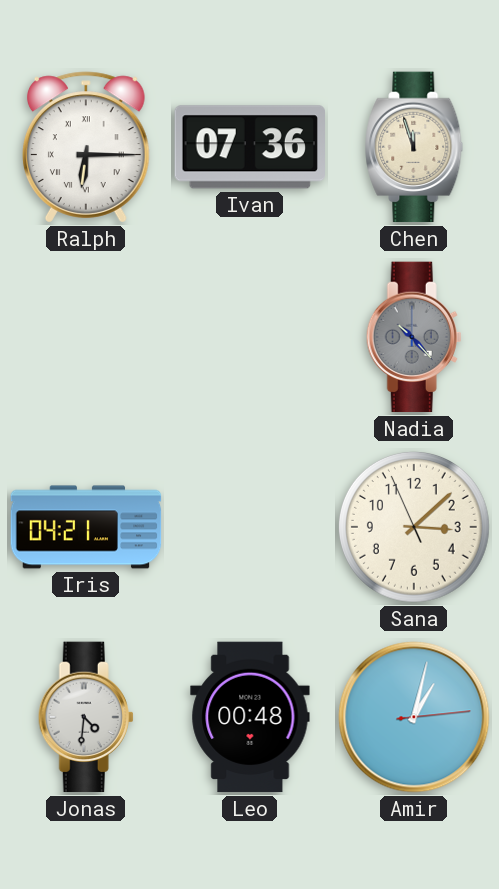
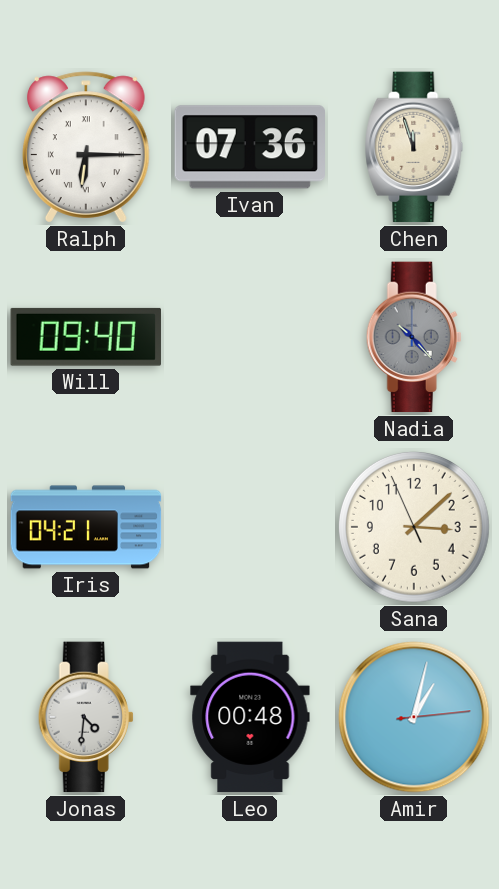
Will: none -> 09:40 (86, 337)
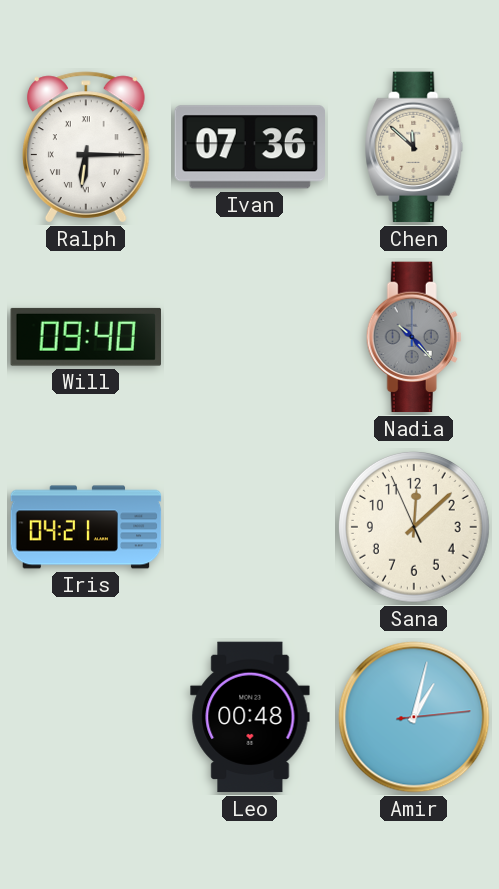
Chen: 11:57 -> 11:52 (414, 147)
Sana: 3:07 -> 12:07 (414, 527)
Jonas: 4:31 -> none (86, 717)
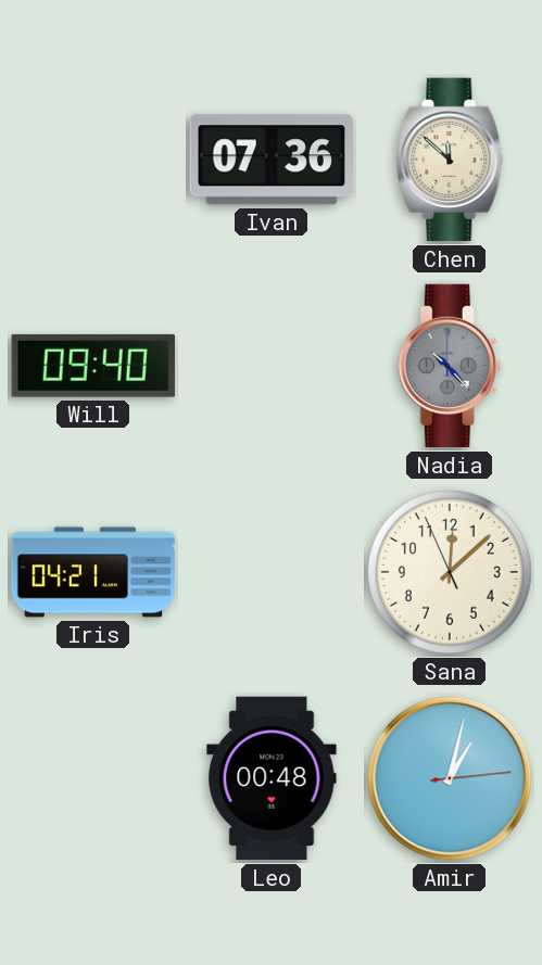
Ralph: 6:15 -> none (86, 147)
